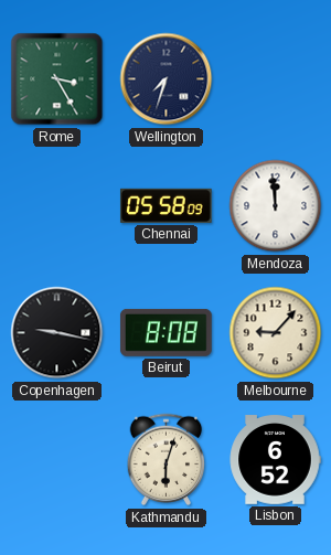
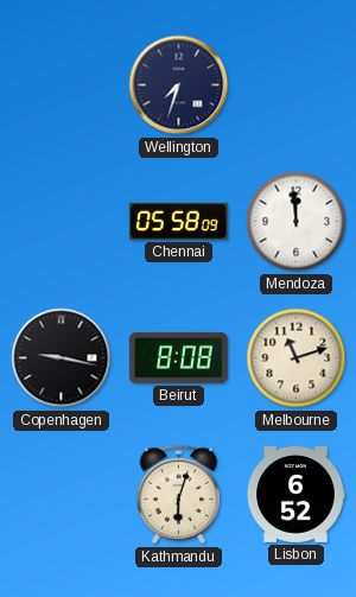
Rome: 3:25 -> none (57, 79)
Melbourne: 9:07 -> 11:12 (297, 358)
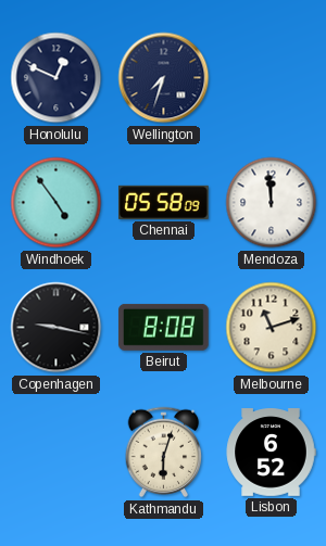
Honolulu: none -> 12:49 (57, 78)
Windhoek: none -> 4:54 (57, 203)
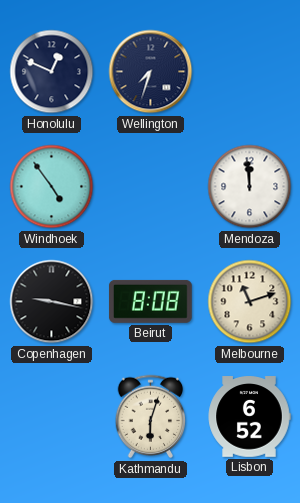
Chennai: 05:58 -> none (164, 202)
